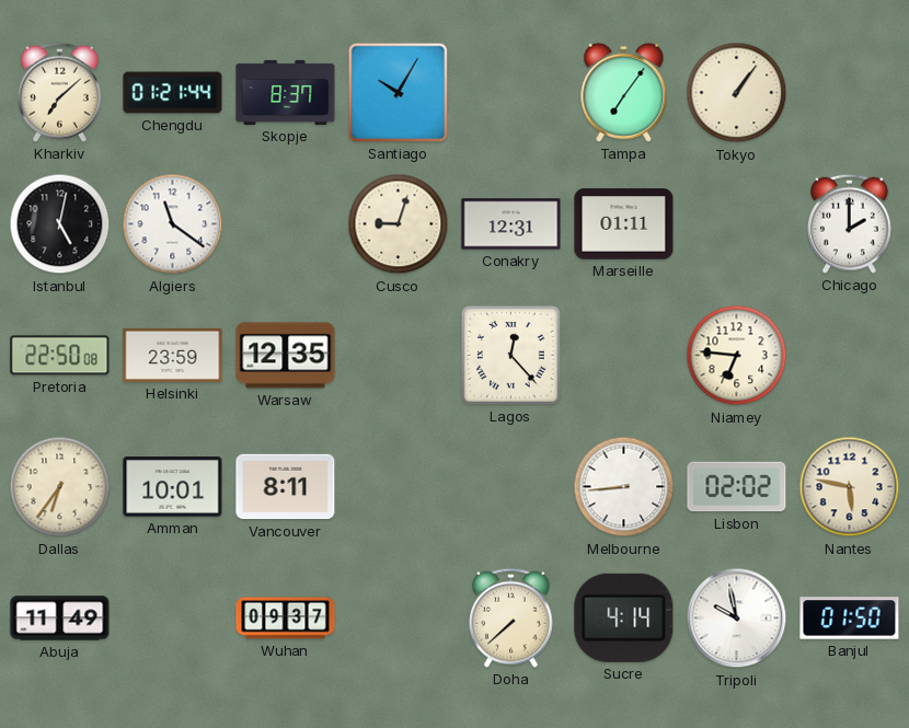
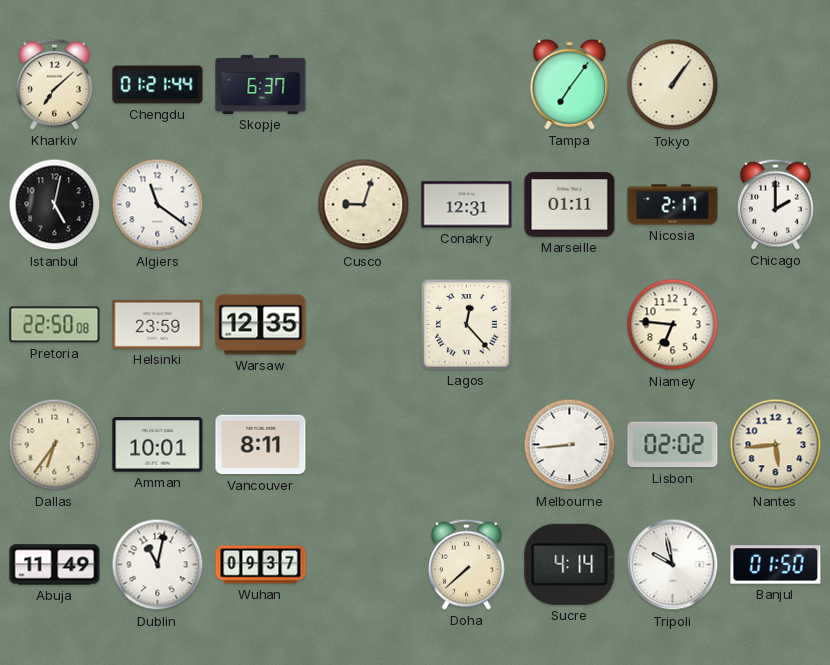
Skopje: 8:37 -> 6:37 (261, 84)
Santiago: 10:05 -> none (398, 92)
Nicosia: none -> 2:17 (673, 205)
Nantes: 5:47 -> 5:44 (776, 445)
Dublin: none -> 11:02 (158, 565)
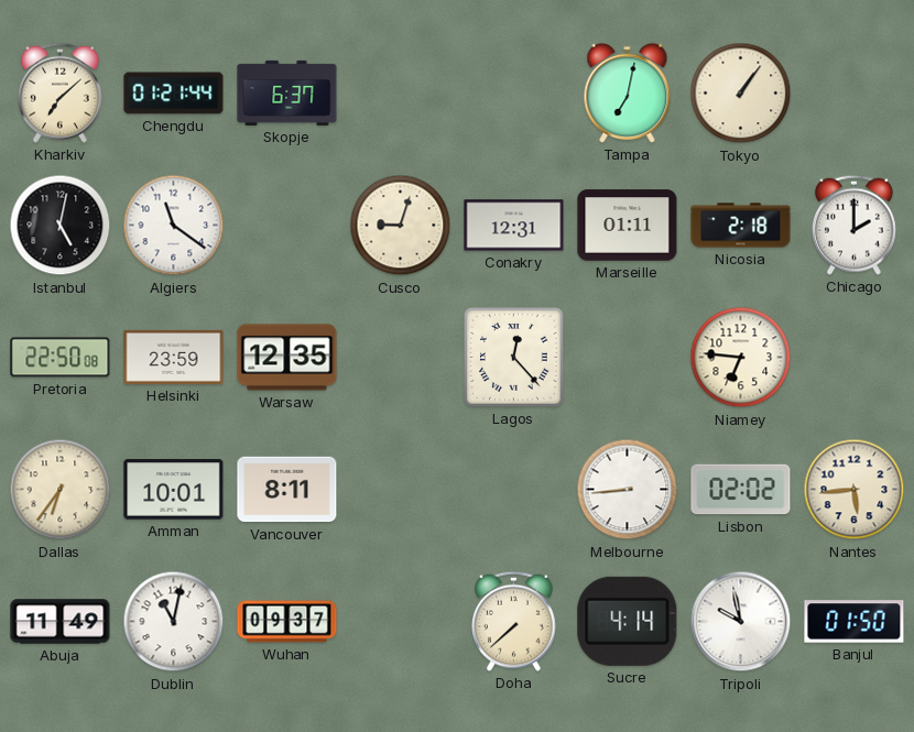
Tampa: 7:06 -> 7:02 (628, 92)
Nicosia: 2:17 -> 2:18 (741, 226)
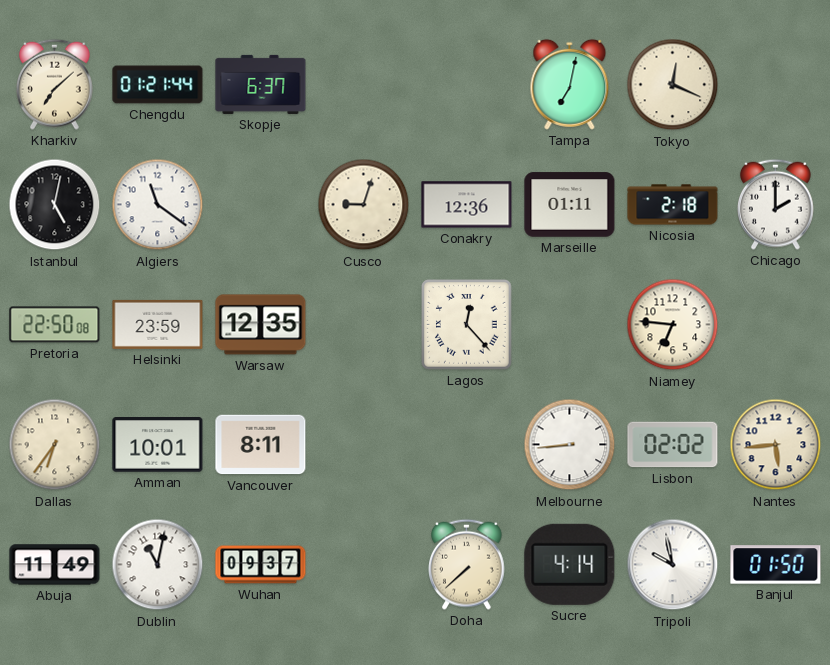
Tokyo: 1:06 -> 12:19 (673, 85)
Conakry: 12:31 -> 12:36 (467, 205)
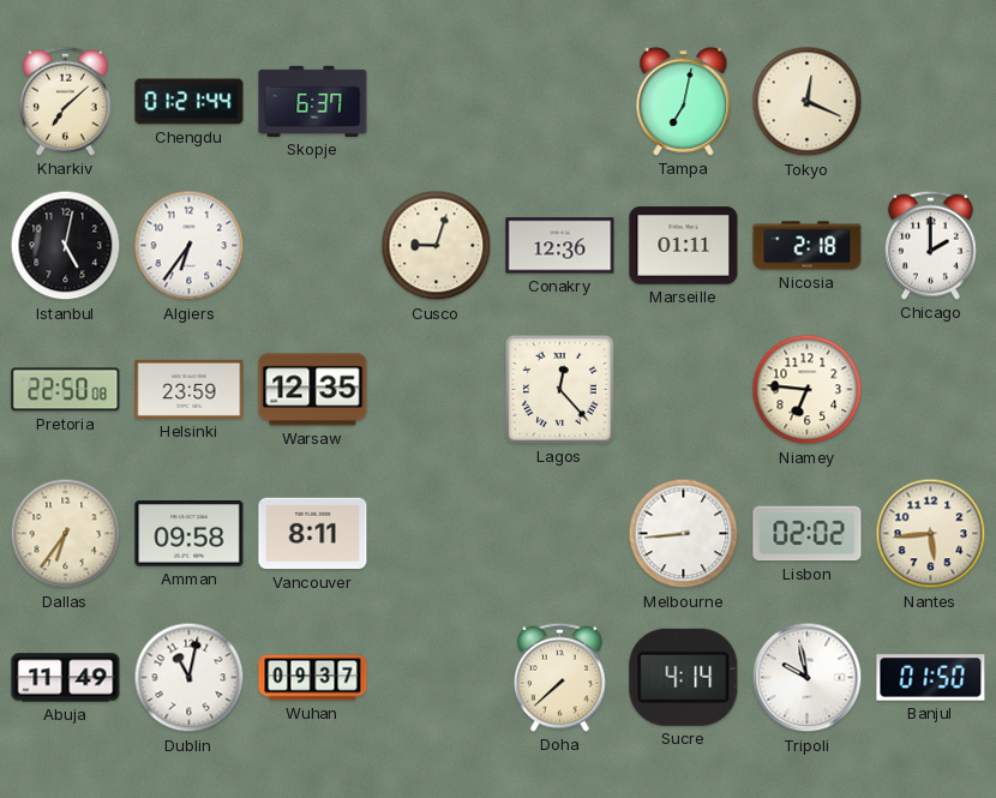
Algiers: 11:21 -> 6:36 (190, 246)
Amman: 10:01 -> 09:58 (190, 534)
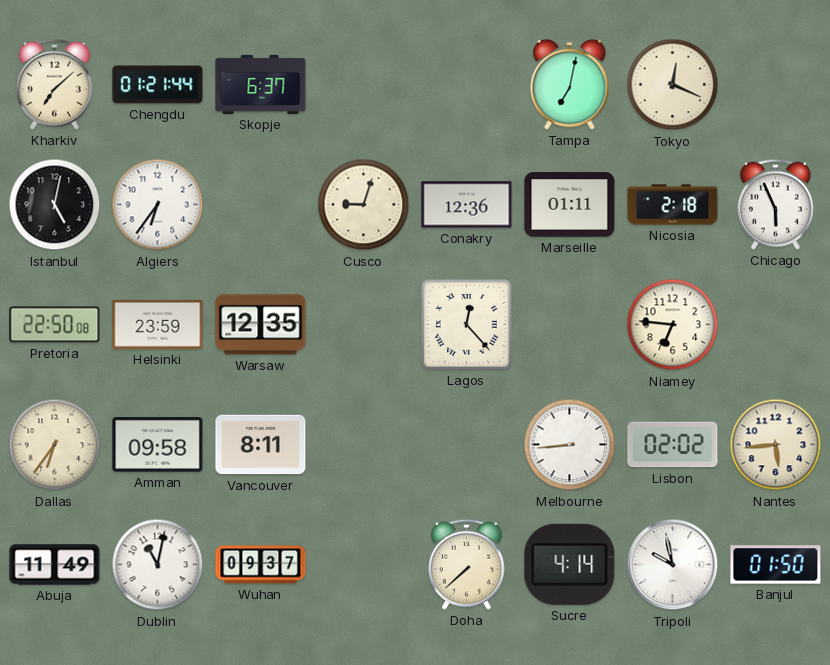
Chicago: 2:00 -> 5:56 (776, 204)
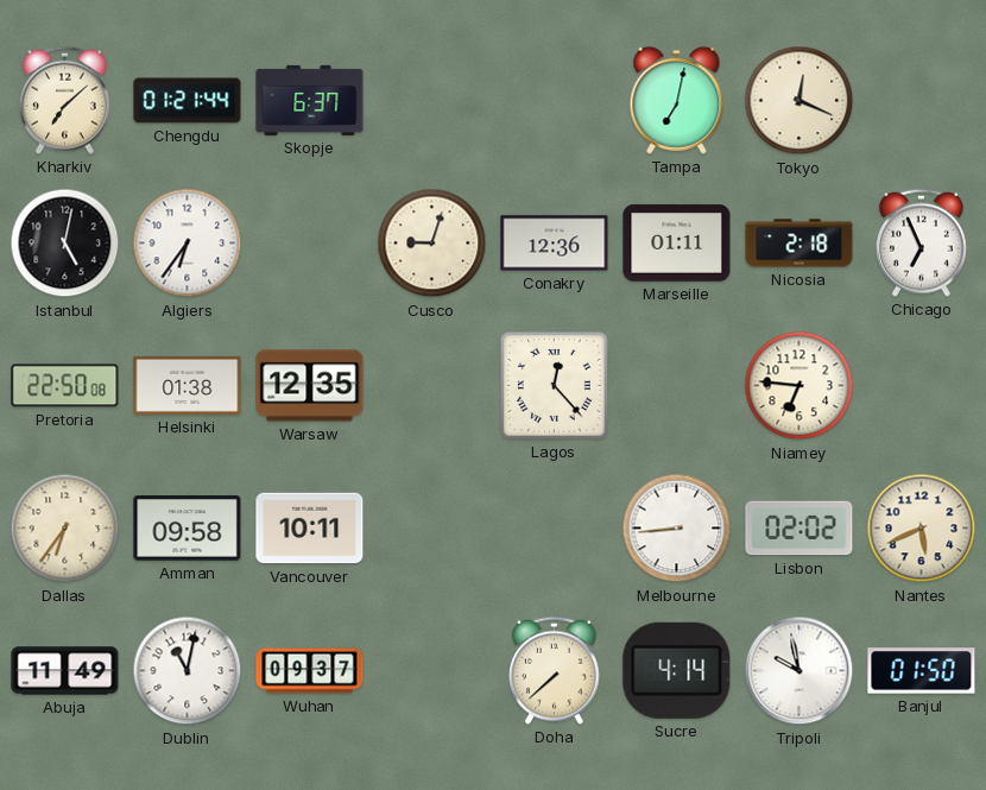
Chicago: 5:56 -> 6:56 (922, 242)
Helsinki: 23:59 -> 01:38 (188, 385)
Vancouver: 8:11 -> 10:11 (310, 529)
Nantes: 5:44 -> 5:41 (922, 529)
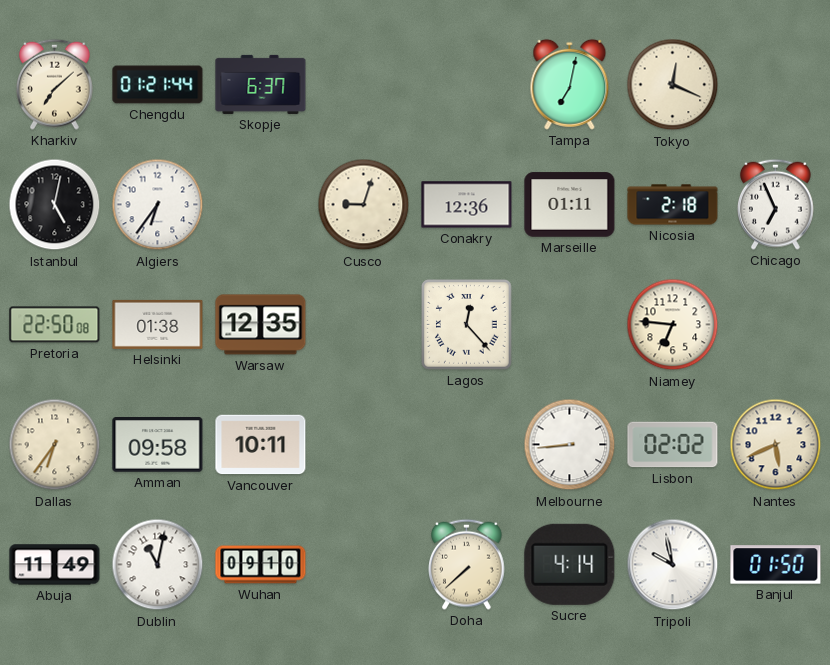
Wuhan: 09:37 -> 09:10 (261, 565)
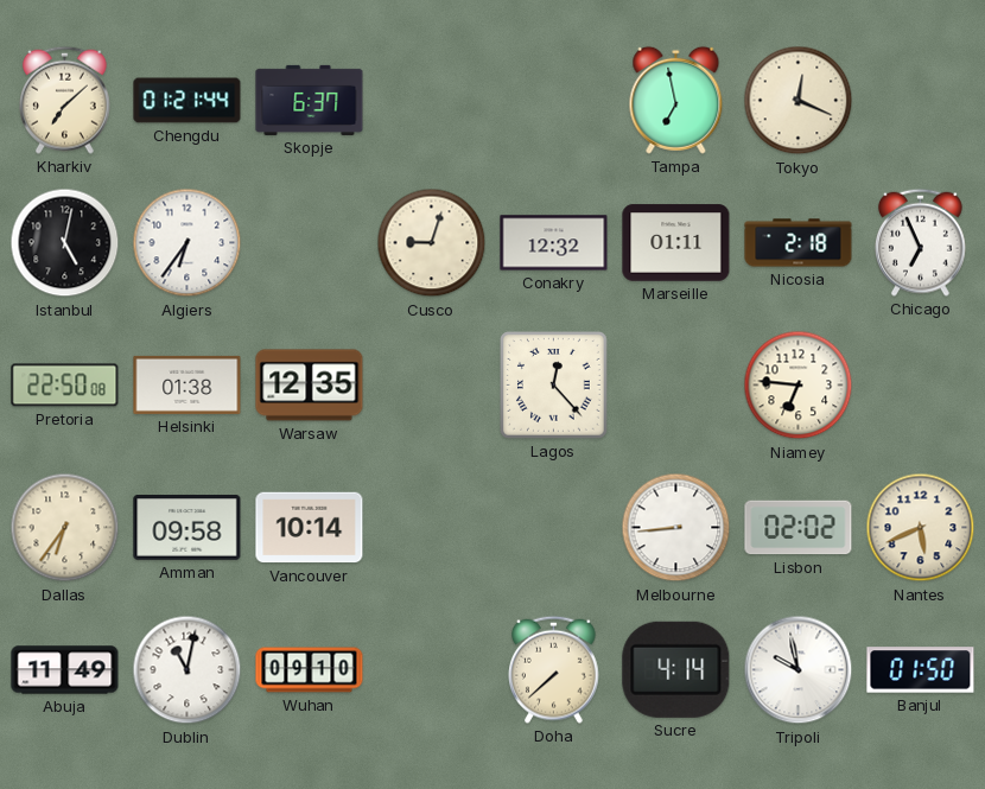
Tampa: 7:02 -> 6:58 (676, 100)
Conakry: 12:36 -> 12:32 (554, 243)
Vancouver: 10:11 -> 10:14 (310, 528)
